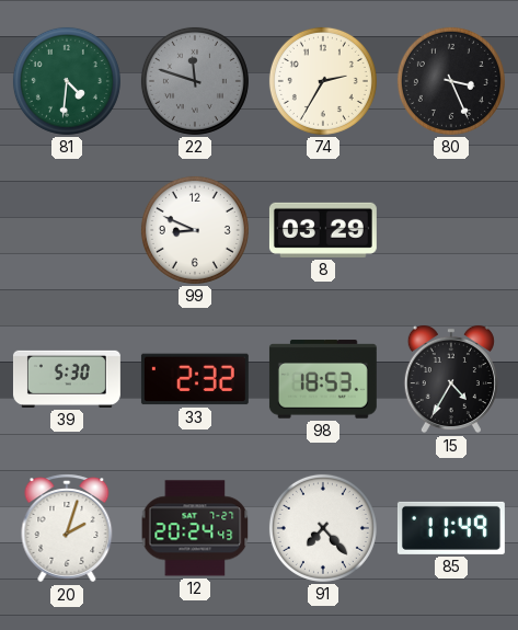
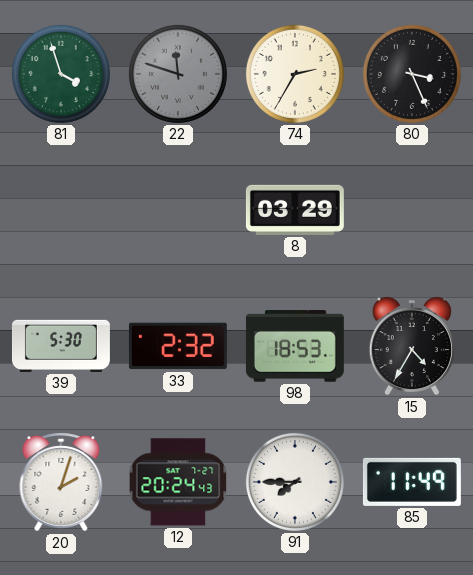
81: 4:31 -> 3:57 (61, 74)
99: 8:49 -> none (195, 230)
91: 7:23 -> 7:45 (295, 482)
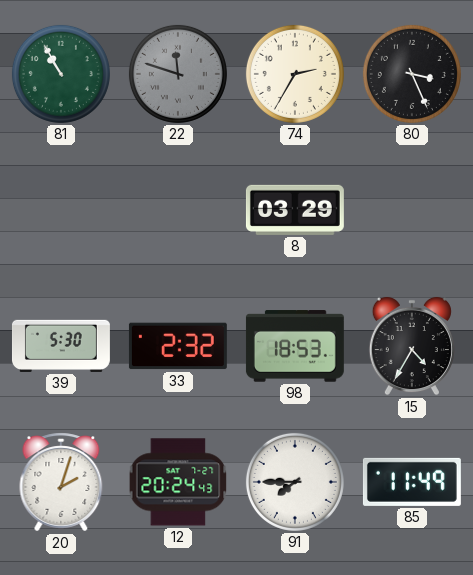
81: 3:57 -> 10:55 (61, 74)
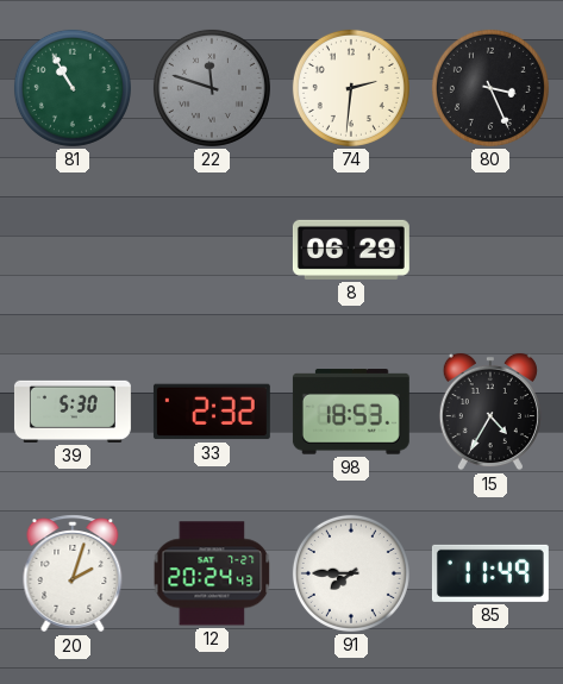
74: 2:35 -> 2:31 (351, 88)
8: 03:29 -> 06:29 (351, 250)
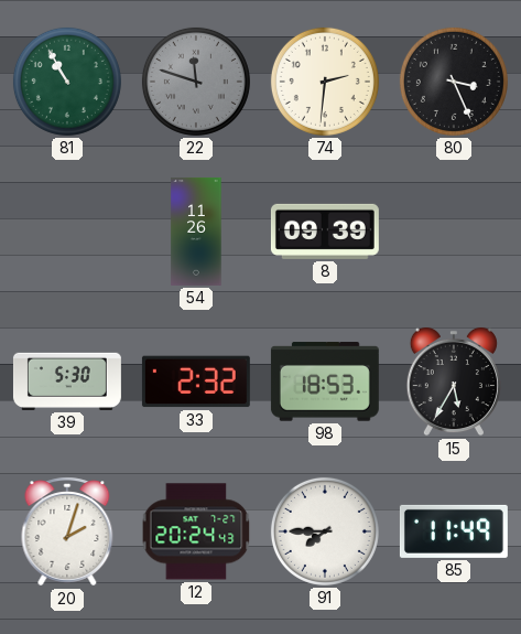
54: none -> 11:26 (196, 232)
8: 06:29 -> 09:39 (325, 232)
15: 4:35 -> 5:35 (454, 382)
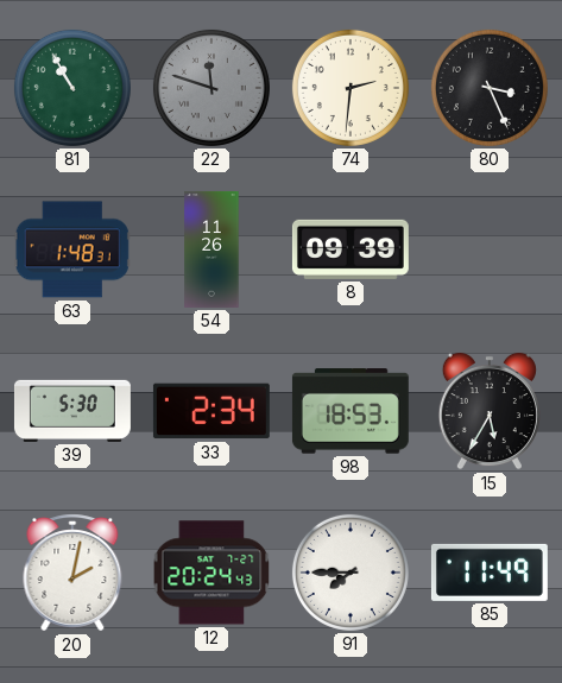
63: none -> 1:48 (72, 249)
33: 2:32 -> 2:34 (211, 411)
20: 2:03 -> 2:02 (72, 573)
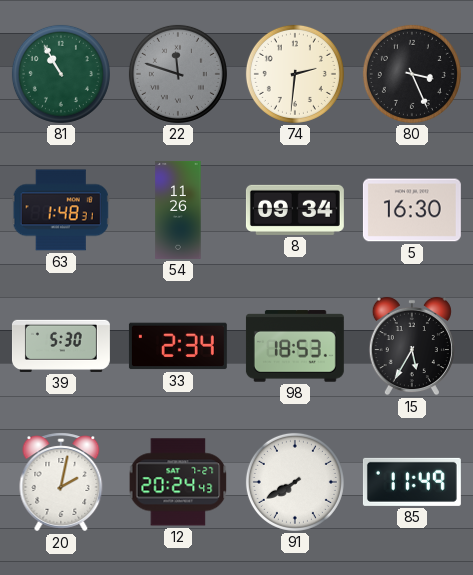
8: 09:39 -> 09:34 (295, 210)
5: none -> 16:30 (412, 210)
91: 7:45 -> 7:40 (295, 482)
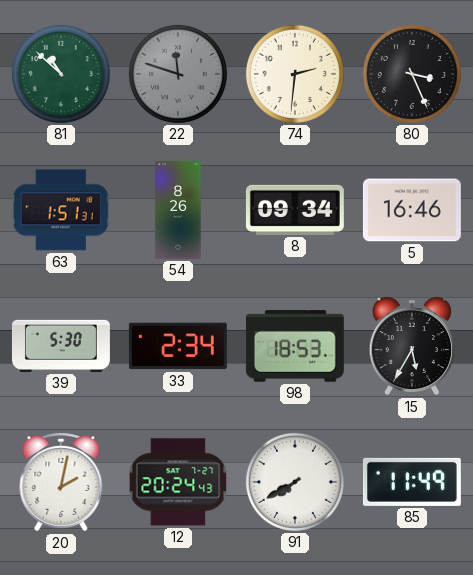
81: 10:55 -> 10:52 (61, 74)
63: 1:48 -> 1:51 (61, 210)
54: 11:26 -> 8:26 (178, 210)
5: 16:30 -> 16:46 (412, 210)
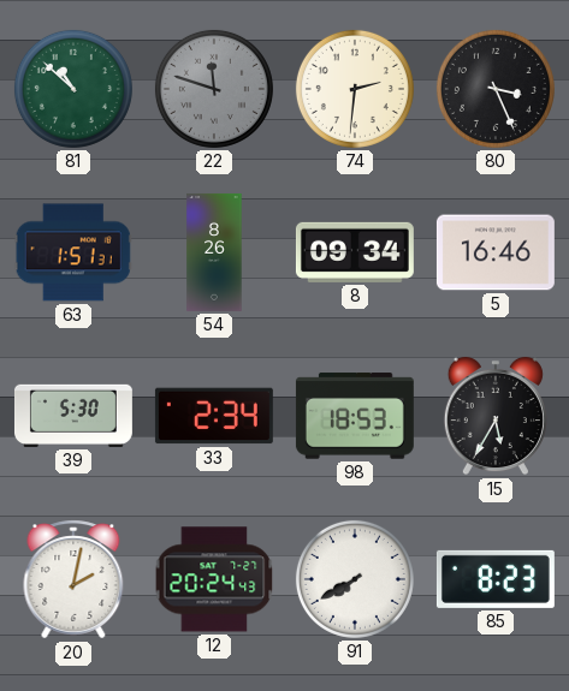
85: 11:49 -> 8:23 (496, 579)
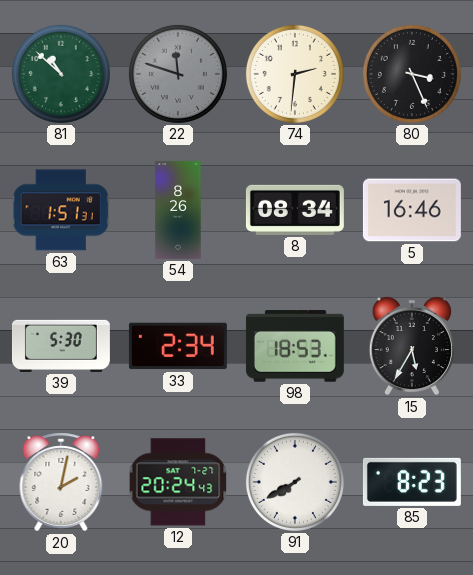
8: 09:34 -> 08:34 (295, 210)
